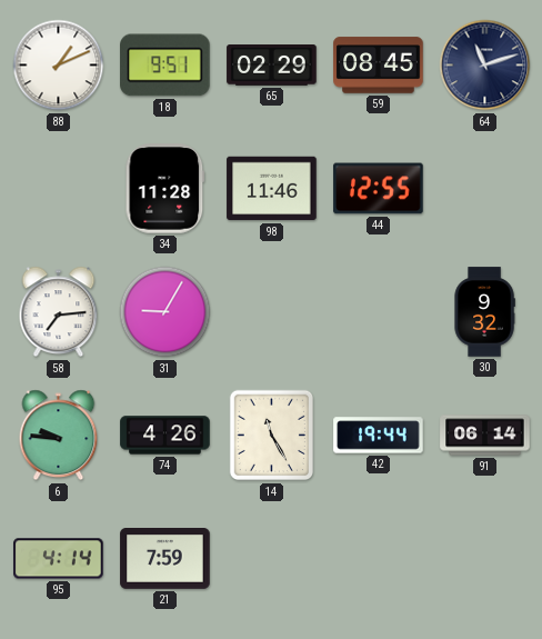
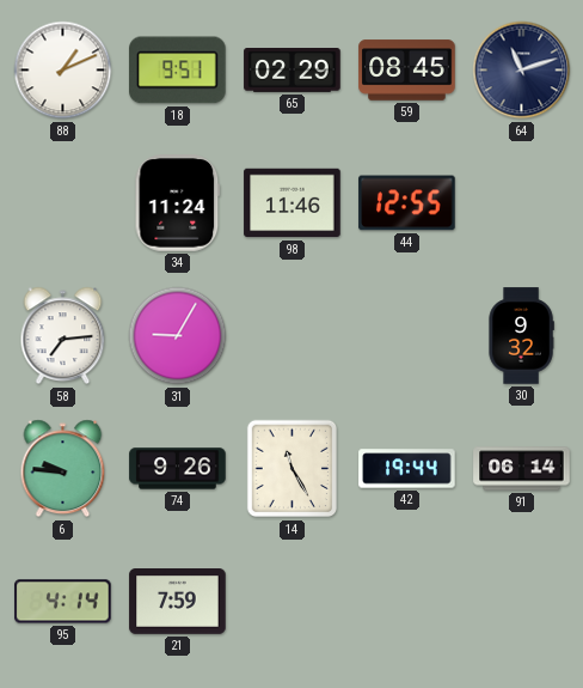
34: 11:28 -> 11:24 (178, 203)
74: 4:26 -> 9:26 (178, 469)
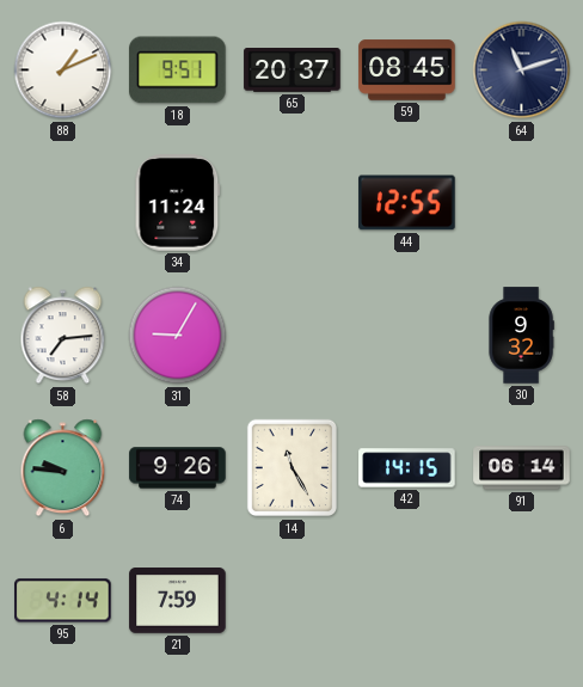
65: 02:29 -> 20:37 (293, 70)
98: 11:46 -> none (293, 203)
42: 19:44 -> 14:15 (407, 468)
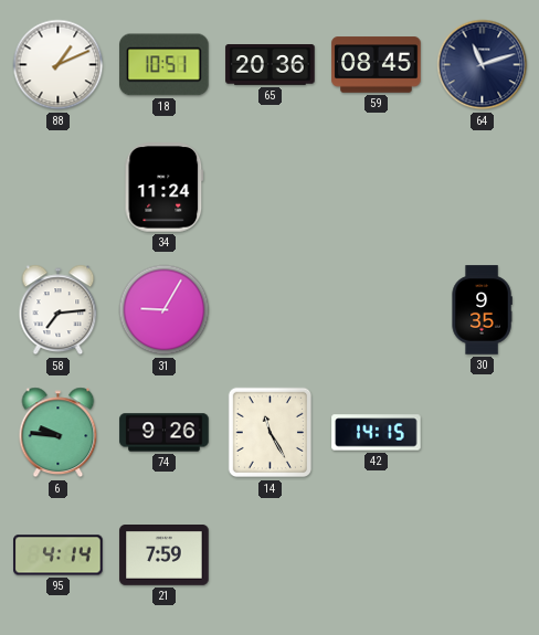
18: 9:51 -> 10:51 (165, 65)
65: 20:37 -> 20:36 (271, 65)
44: 12:55 -> none (407, 203)
30: 9:32 -> 9:35 (482, 310)
91: 06:14 -> none (522, 468)
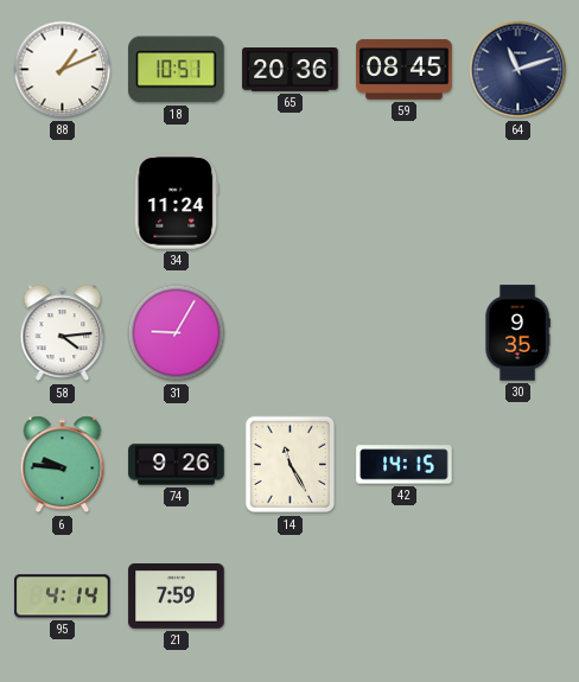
58: 7:14 -> 4:14 (63, 333)
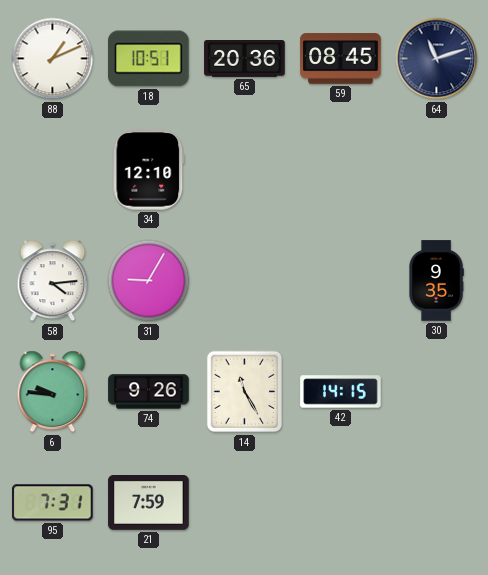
34: 11:24 -> 12:10 (149, 170)
95: 4:14 -> 7:31 (53, 503)
